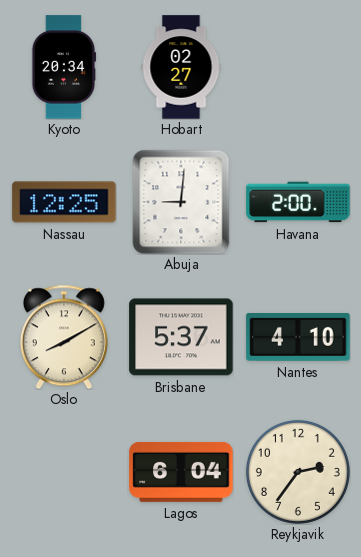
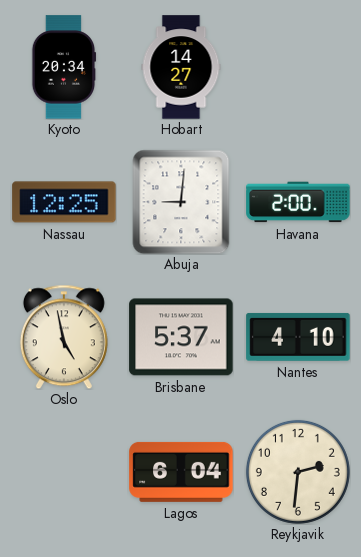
Hobart: 02:27 -> 14:27 (181, 67)
Oslo: 8:10 -> 4:58 (64, 337)
Reykjavik: 2:36 -> 2:31 (298, 472)
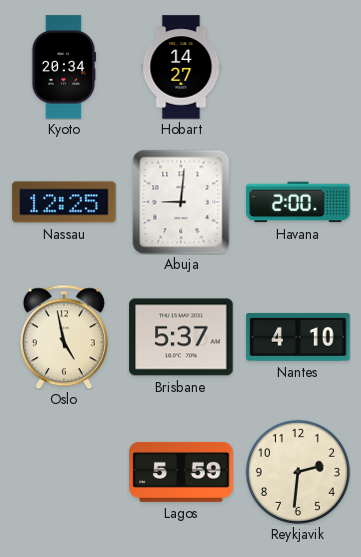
Lagos: 6:04 -> 5:59 (181, 472)
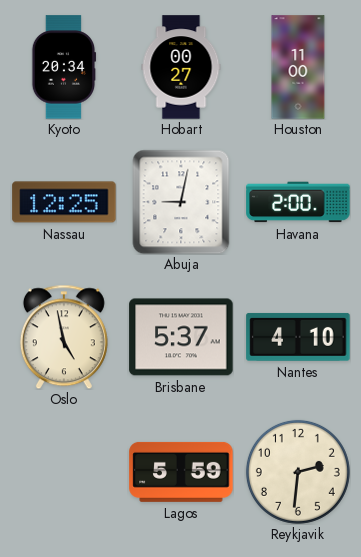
Hobart: 14:27 -> 00:27 (181, 67)
Houston: none -> 11:00 (298, 67)
Abuja: 9:01 -> 9:02 (181, 202)
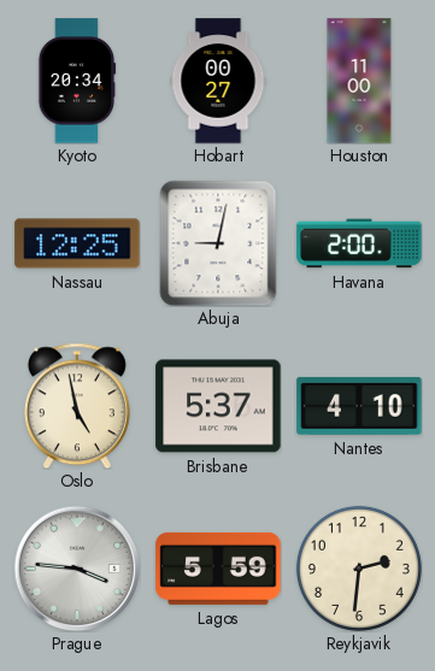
Prague: none -> 3:46 (77, 569)
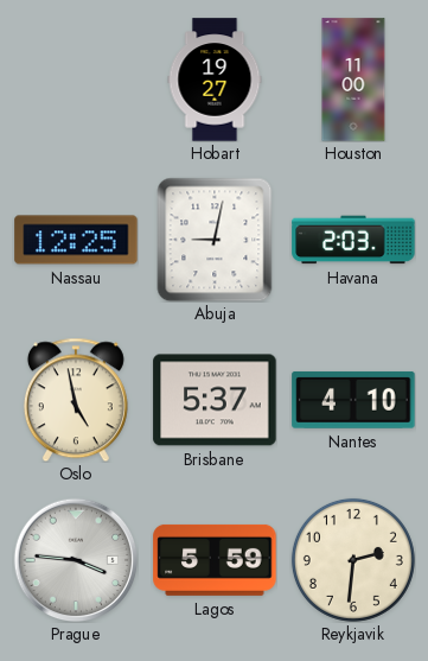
Kyoto: 20:34 -> none (77, 81)
Hobart: 00:27 -> 19:27 (215, 80)
Havana: 2:00 -> 2:03 (353, 240)
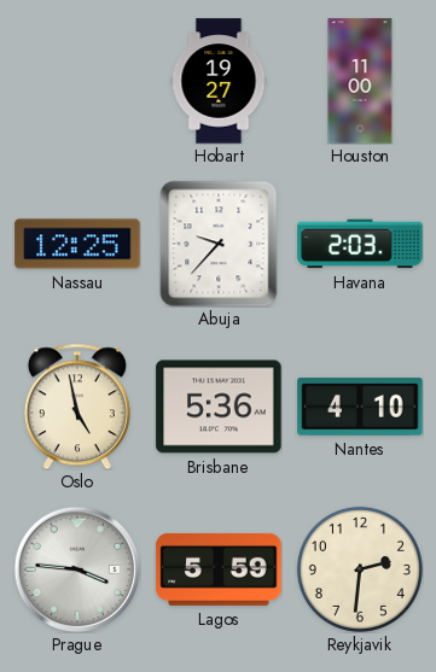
Abuja: 9:02 -> 9:37 (219, 244)
Brisbane: 5:37 -> 5:36 (219, 407)
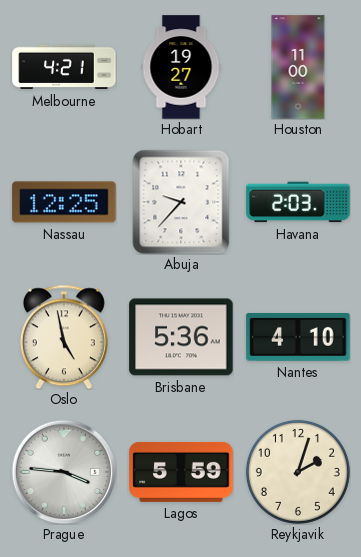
Melbourne: none -> 4:21 (64, 67)
Reykjavik: 2:31 -> 2:03 (298, 472)
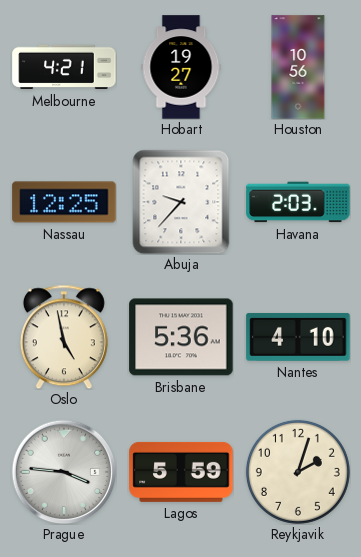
Houston: 11:00 -> 10:56 (298, 67)
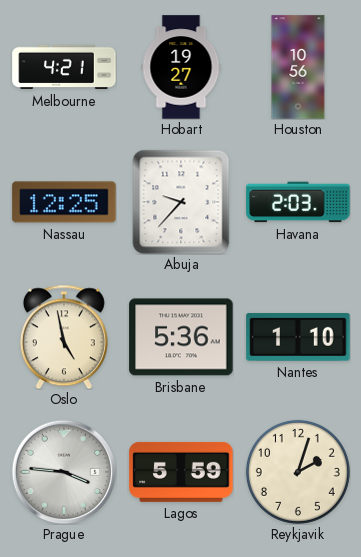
Nantes: 4:10 -> 1:10 (298, 337)
